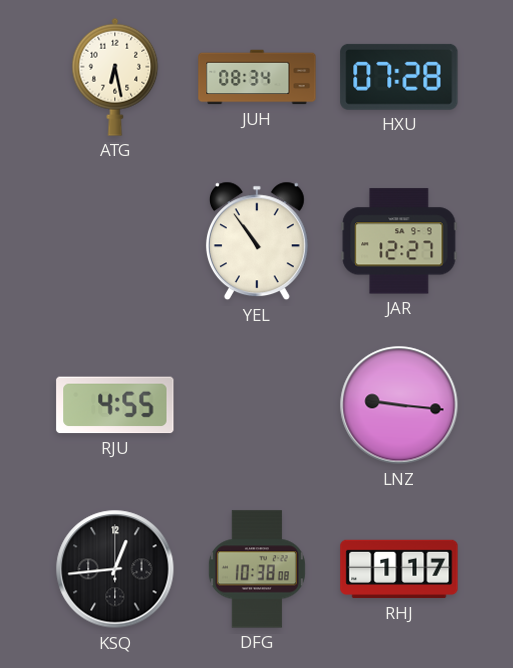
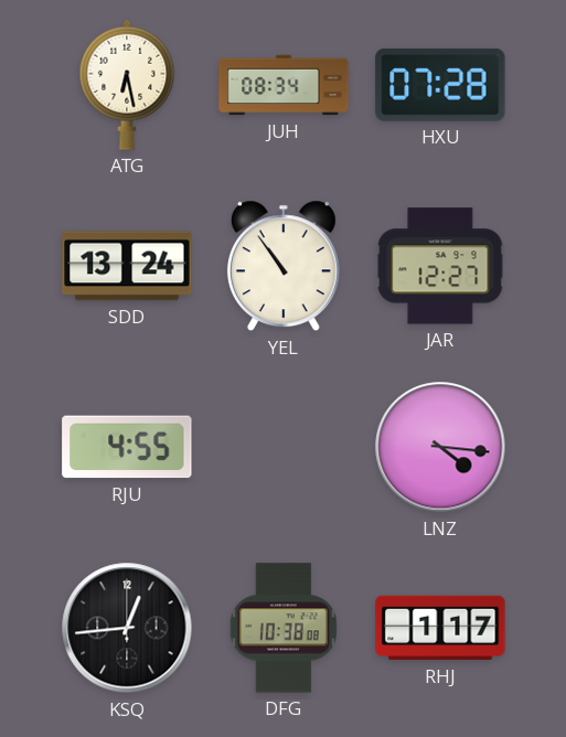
SDD: none -> 13:24 (127, 266)
LNZ: 9:16 -> 4:16 (440, 447)
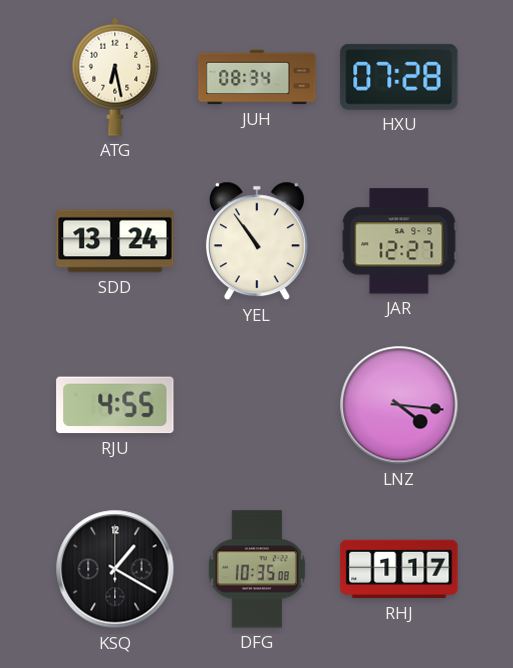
KSQ: 12:44 -> 1:20 (115, 569)
DFG: 10:38 -> 10:35 (257, 569)
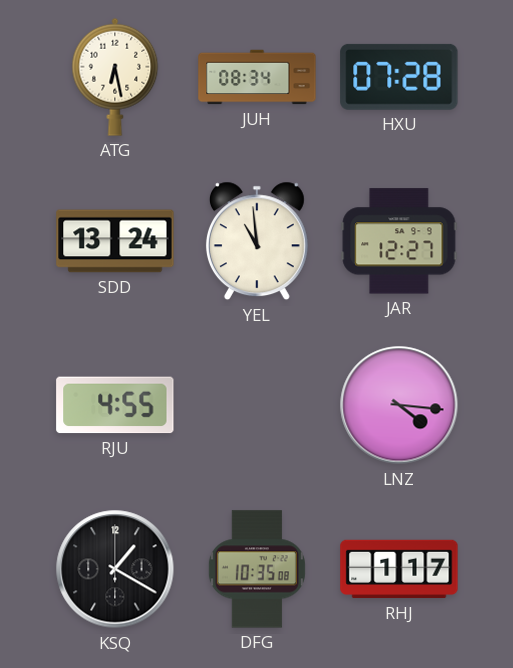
YEL: 10:54 -> 10:59 (257, 241)
